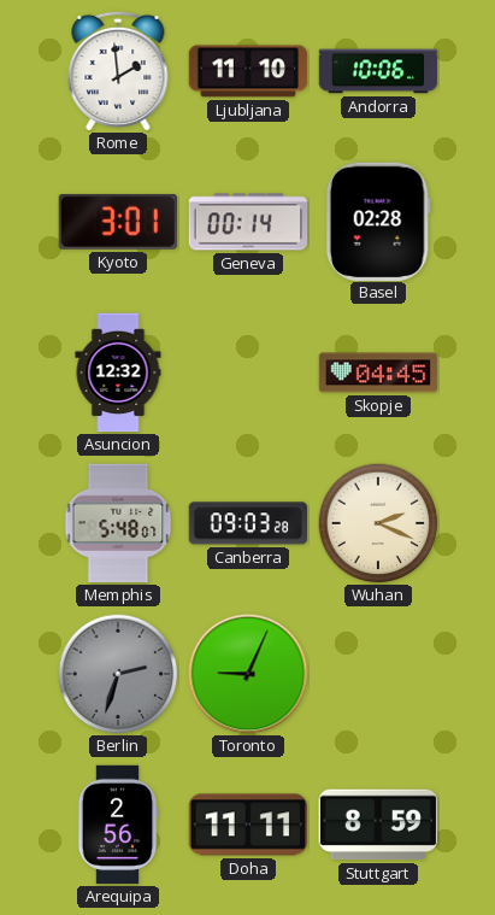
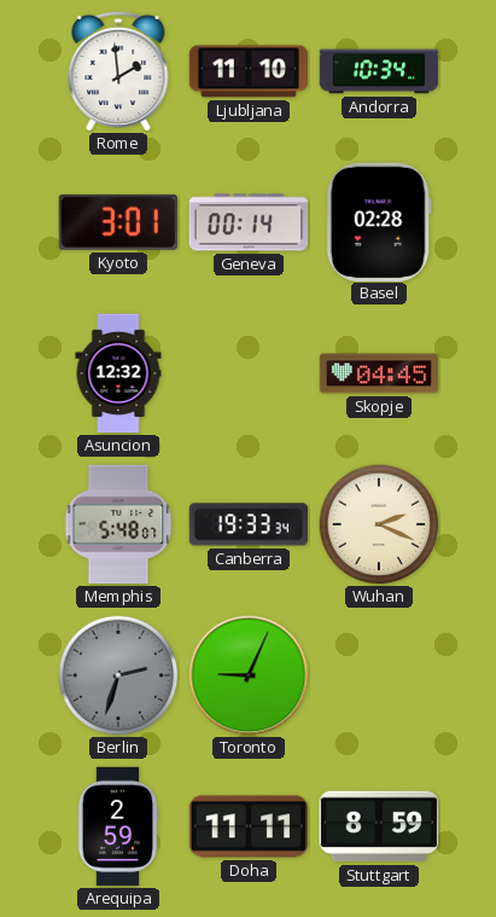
Andorra: 10:06 -> 10:34 (379, 71)
Canberra: 09:03 -> 19:33 (249, 524)
Arequipa: 2:56 -> 2:59 (118, 826)
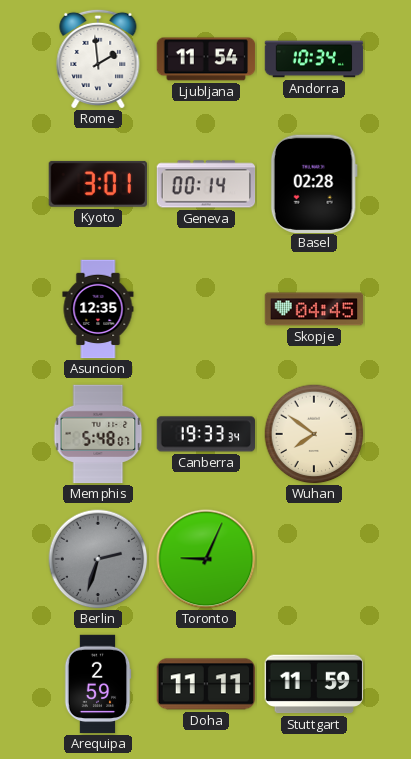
Ljubljana: 11:10 -> 11:54 (206, 59)
Asuncion: 12:32 -> 12:35 (98, 309)
Wuhan: 2:19 -> 7:51 (314, 434)
Stuttgart: 8:59 -> 11:59 (313, 684)
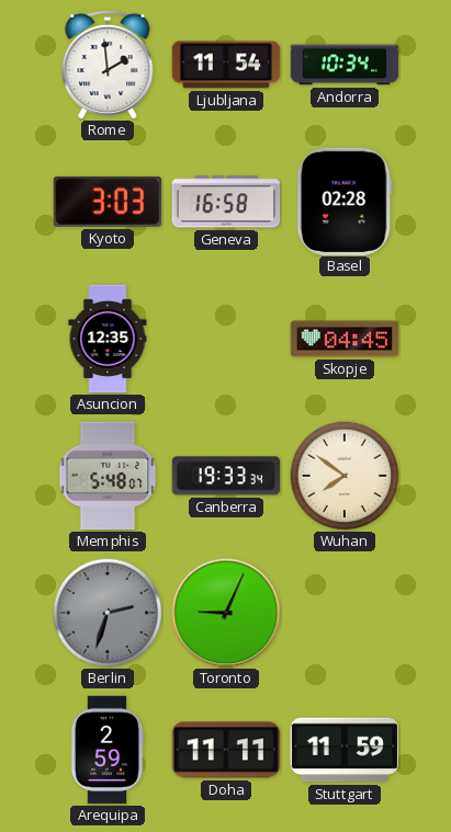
Kyoto: 3:01 -> 3:03 (108, 202)
Geneva: 00:14 -> 16:58 (226, 202)
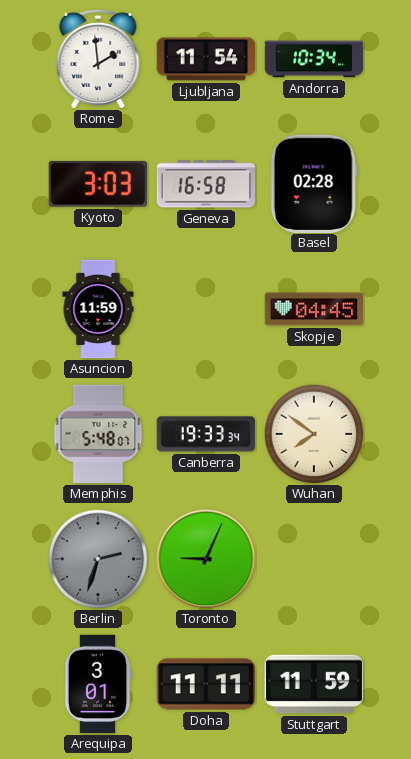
Asuncion: 12:35 -> 11:59 (98, 309)
Arequipa: 2:59 -> 3:01 (98, 684)
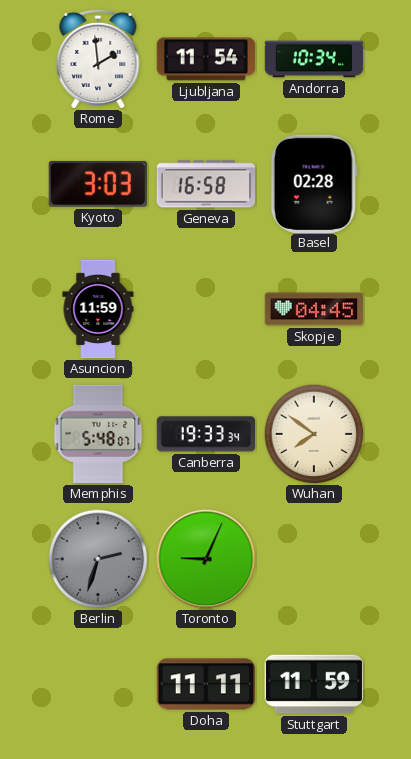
Arequipa: 3:01 -> none (98, 684)
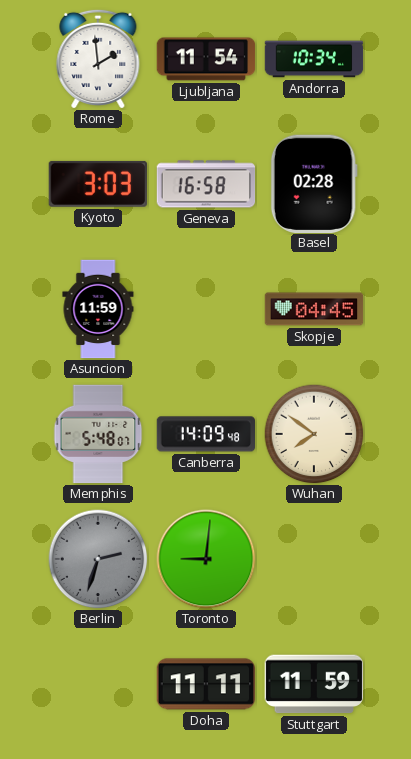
Canberra: 19:33 -> 14:09 (206, 434)
Toronto: 9:04 -> 9:01 (206, 559)
